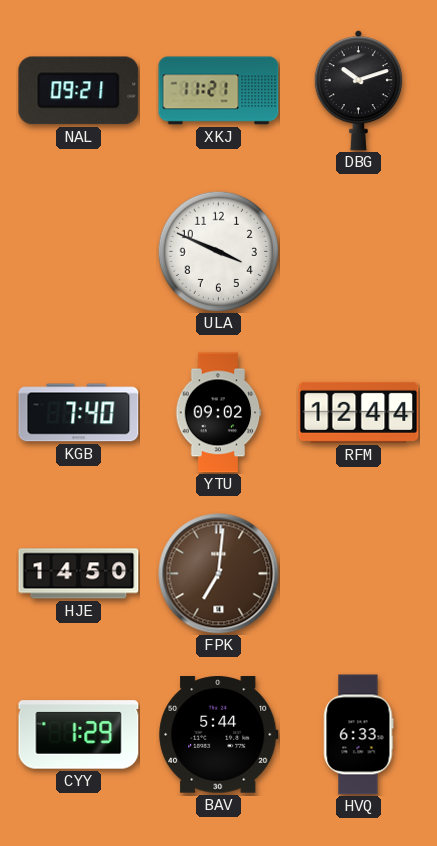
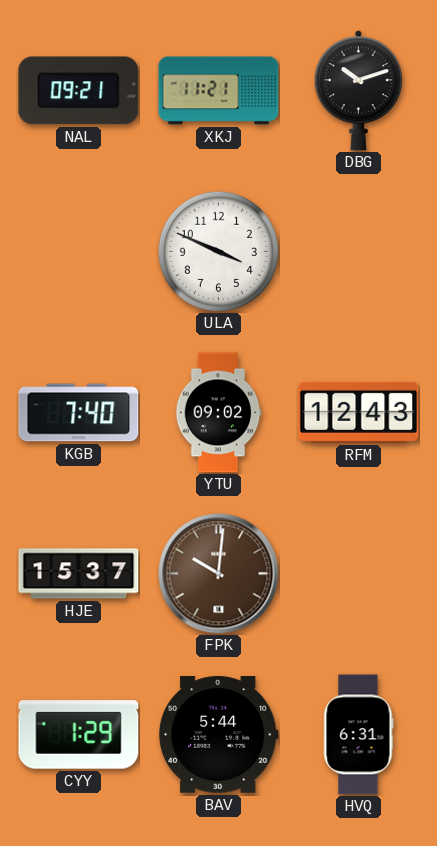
RFM: 12:44 -> 12:43 (359, 412)
HJE: 14:50 -> 15:37 (79, 574)
FPK: 7:01 -> 10:01 (219, 574)
HVQ: 6:33 -> 6:31 (359, 735)
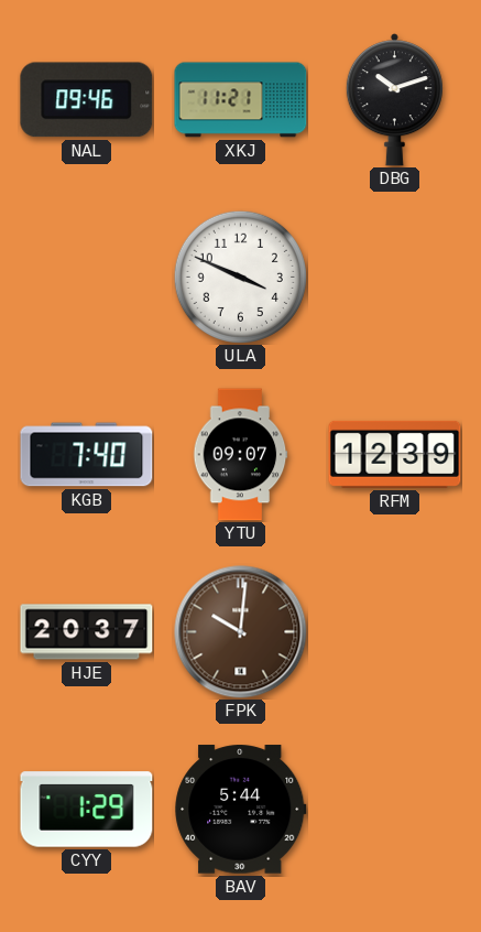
NAL: 09:21 -> 09:46 (87, 100)
YTU: 09:02 -> 09:07 (240, 455)
RFM: 12:43 -> 12:39 (395, 454)
HJE: 15:37 -> 20:37 (87, 632)
HVQ: 6:31 -> none (359, 735)
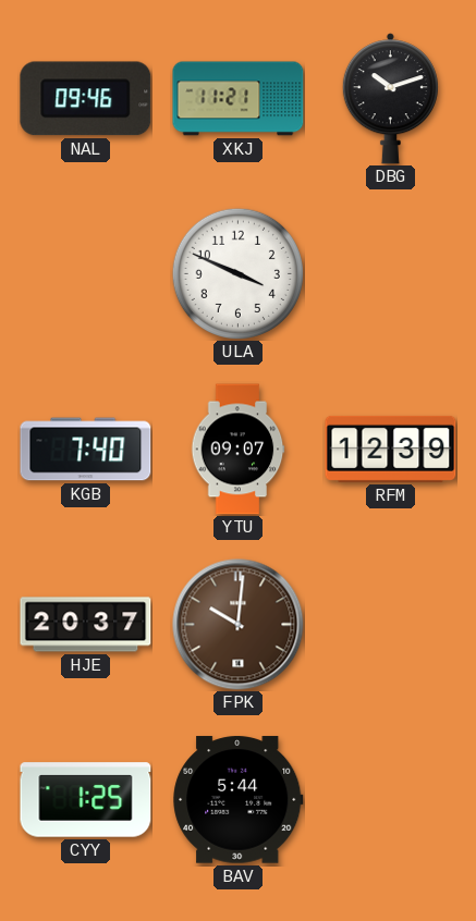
CYY: 1:29 -> 1:25 (86, 800)
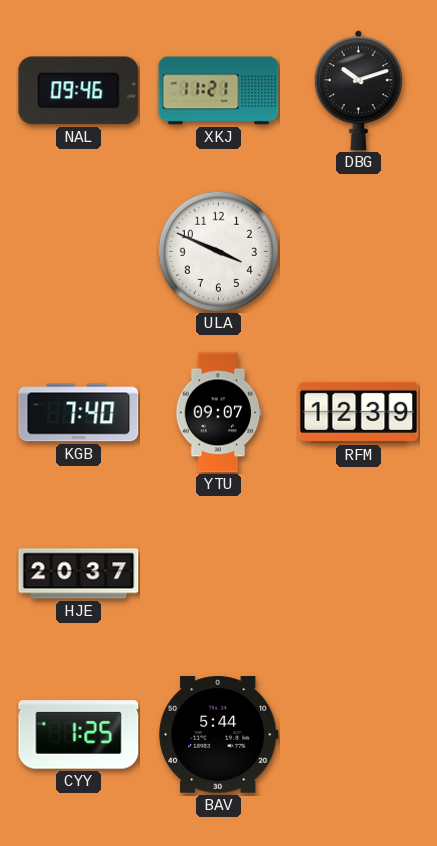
FPK: 10:01 -> none (239, 625)
